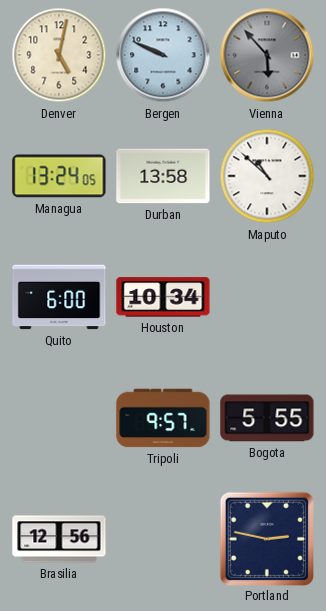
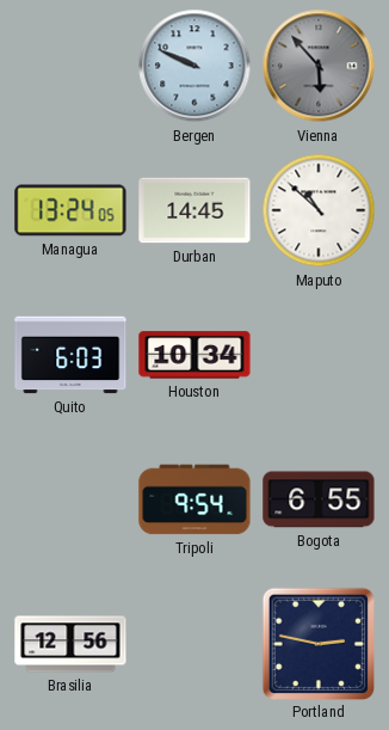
Denver: 5:02 -> none (59, 55)
Durban: 13:58 -> 14:45 (194, 210)
Quito: 6:00 -> 6:03 (70, 355)
Tripoli: 9:57 -> 9:54 (194, 499)
Bogota: 5:55 -> 6:55 (319, 499)
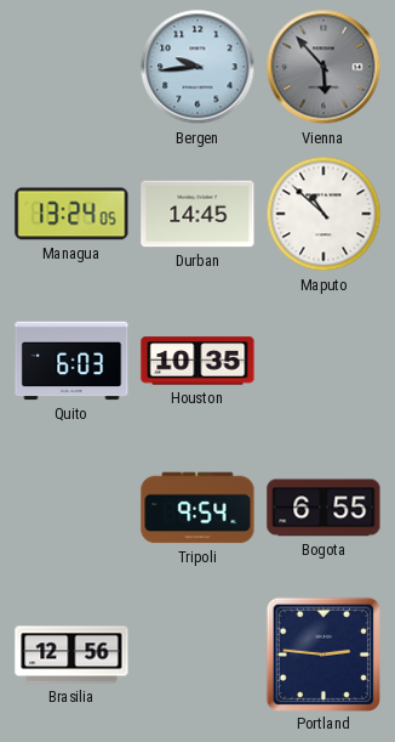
Bergen: 9:49 -> 9:44 (198, 67)
Houston: 10:34 -> 10:35 (198, 361)
Portland: 2:47 -> 2:46 (322, 653)
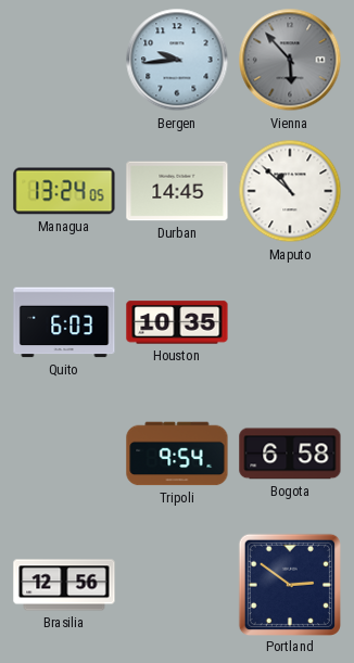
Bogota: 6:55 -> 6:58 (290, 454)
Portland: 2:46 -> 2:51 (289, 584)
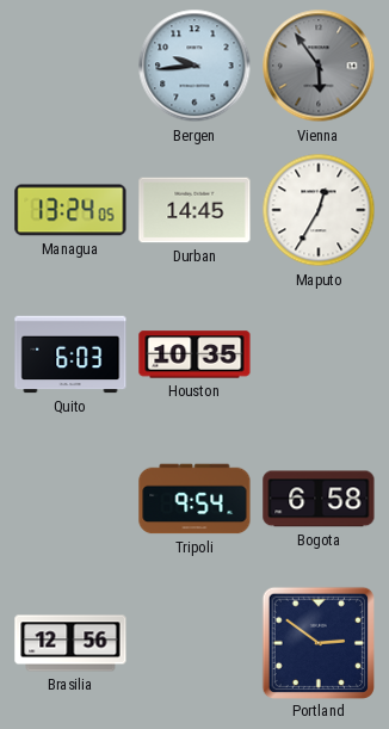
Vienna: 5:53 -> 5:54 (319, 66)
Maputo: 10:52 -> 12:35 (319, 210)
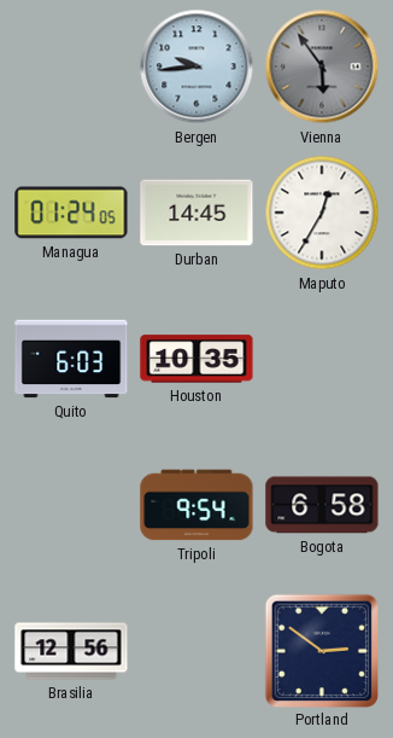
Managua: 13:24 -> 01:24 (71, 213)
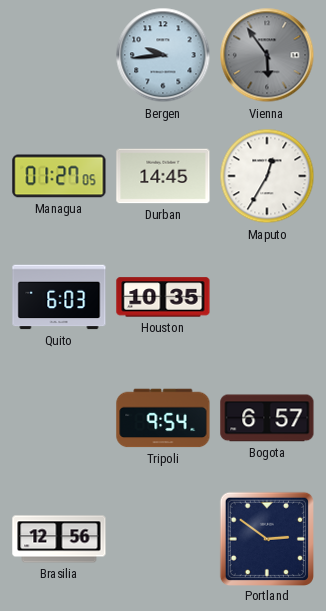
Managua: 01:24 -> 01:27 (59, 176)
Bogota: 6:58 -> 6:57 (267, 418)
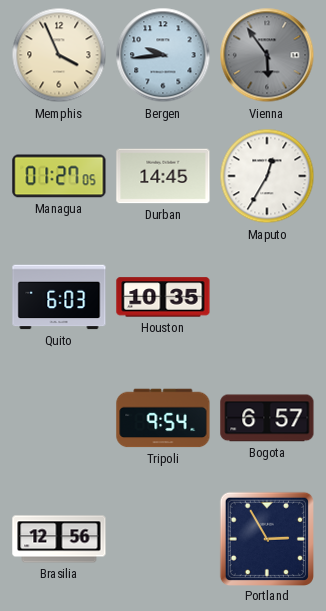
Memphis: none -> 3:56 (59, 55)
Portland: 2:51 -> 2:55 (266, 538)
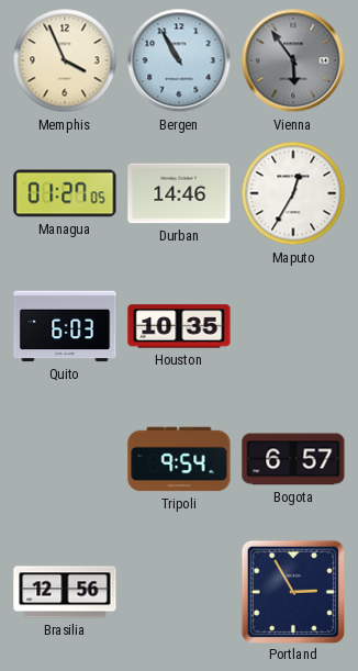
Bergen: 9:44 -> 10:55 (179, 60)
Durban: 14:45 -> 14:46 (179, 193)
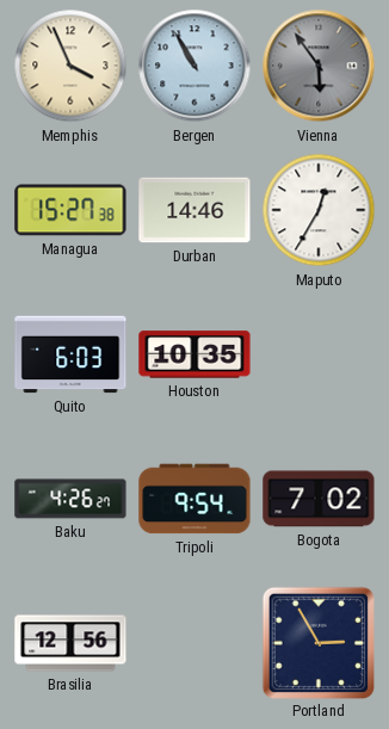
Managua: 01:27 -> 15:27 (70, 210)
Baku: none -> 4:26 (70, 499)
Bogota: 6:57 -> 7:02 (319, 499)
